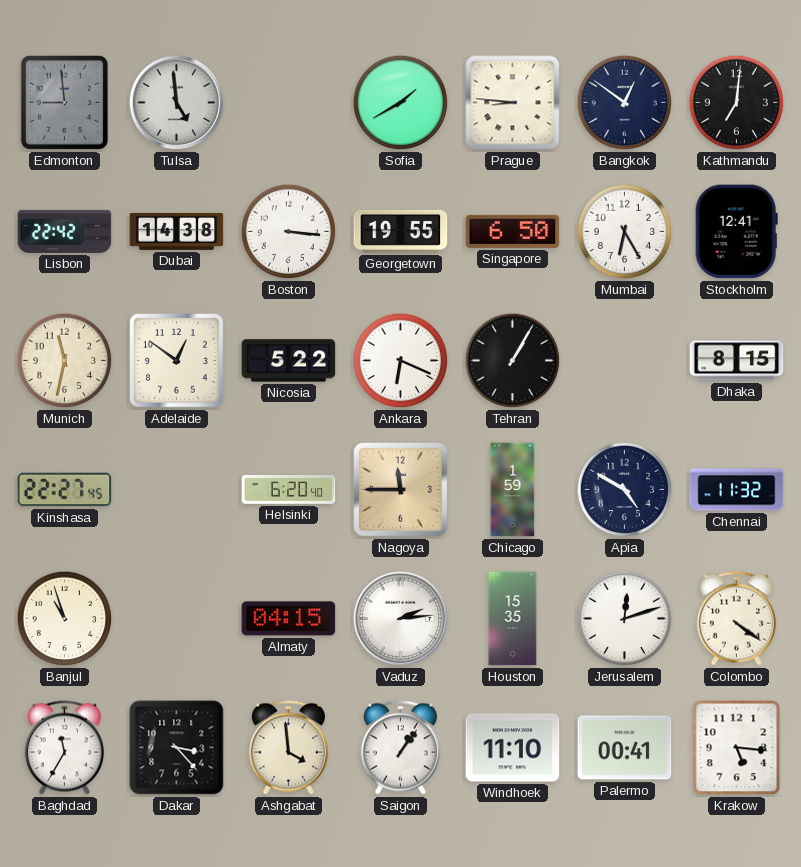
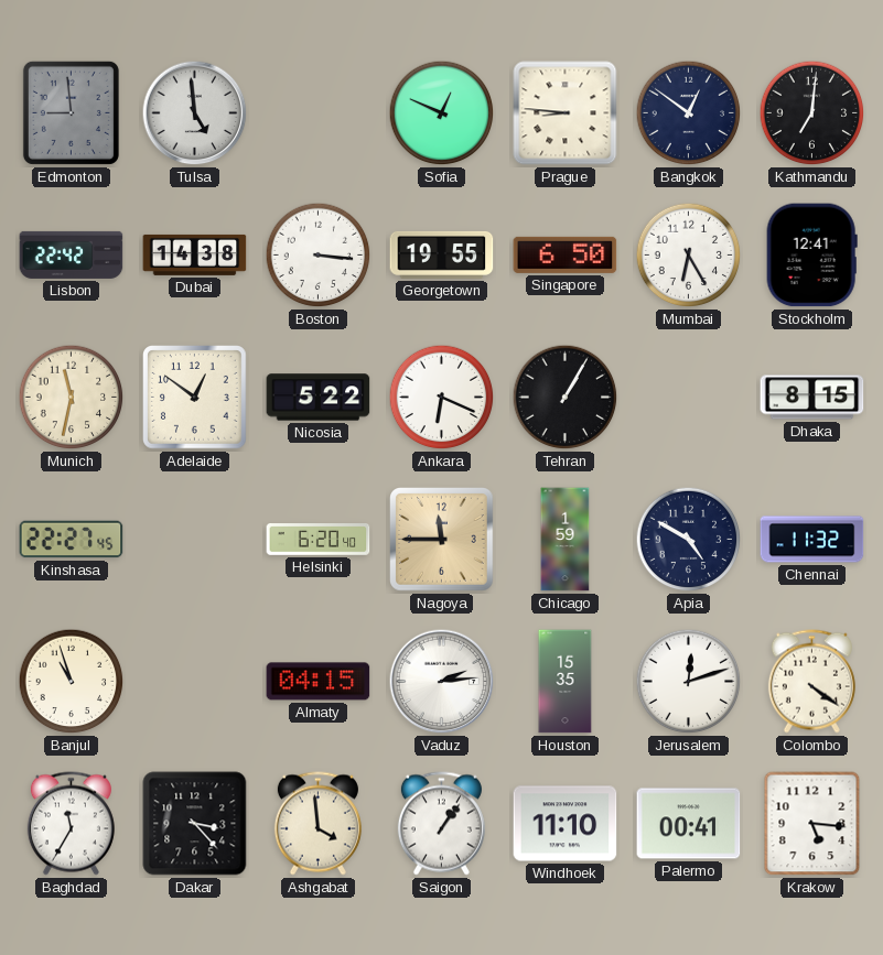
Sofia: 1:40 -> 12:49 (442, 113)
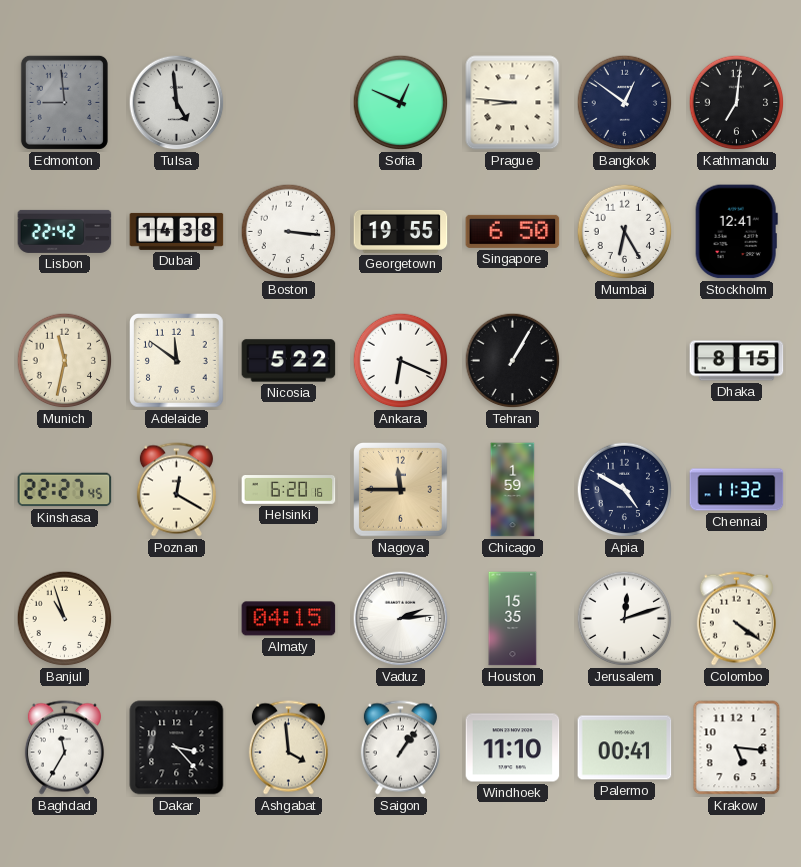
Adelaide: 12:51 -> 11:51 (177, 361)
Poznan: none -> 12:20 (176, 490)
Helsinki: 6:20:40 -> 6:20:16 (289, 490)
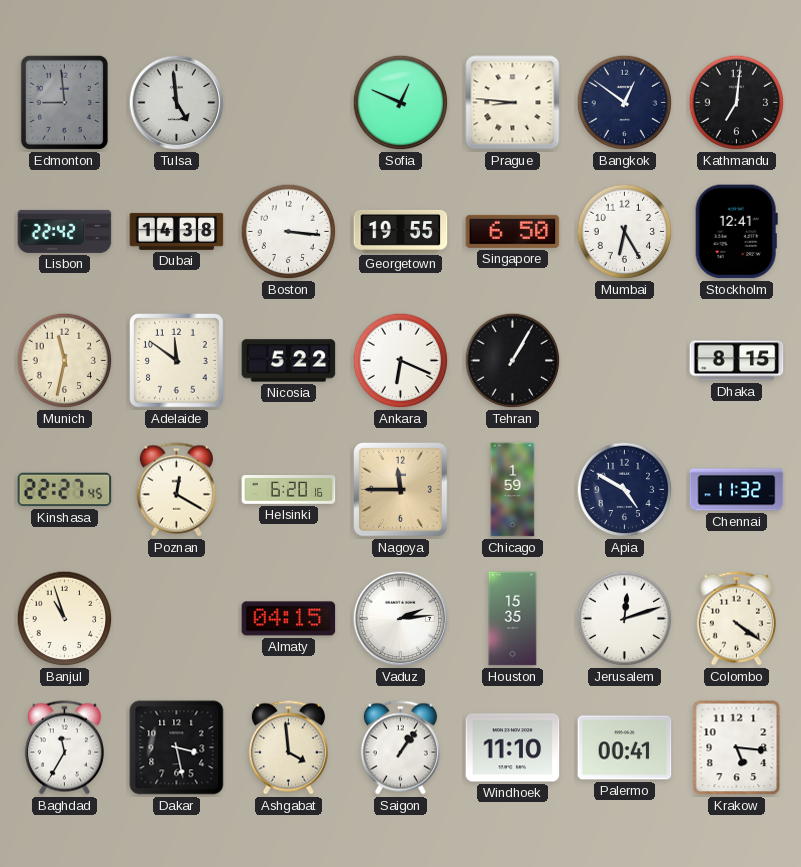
Dakar: 3:23 -> 3:28 (177, 748)
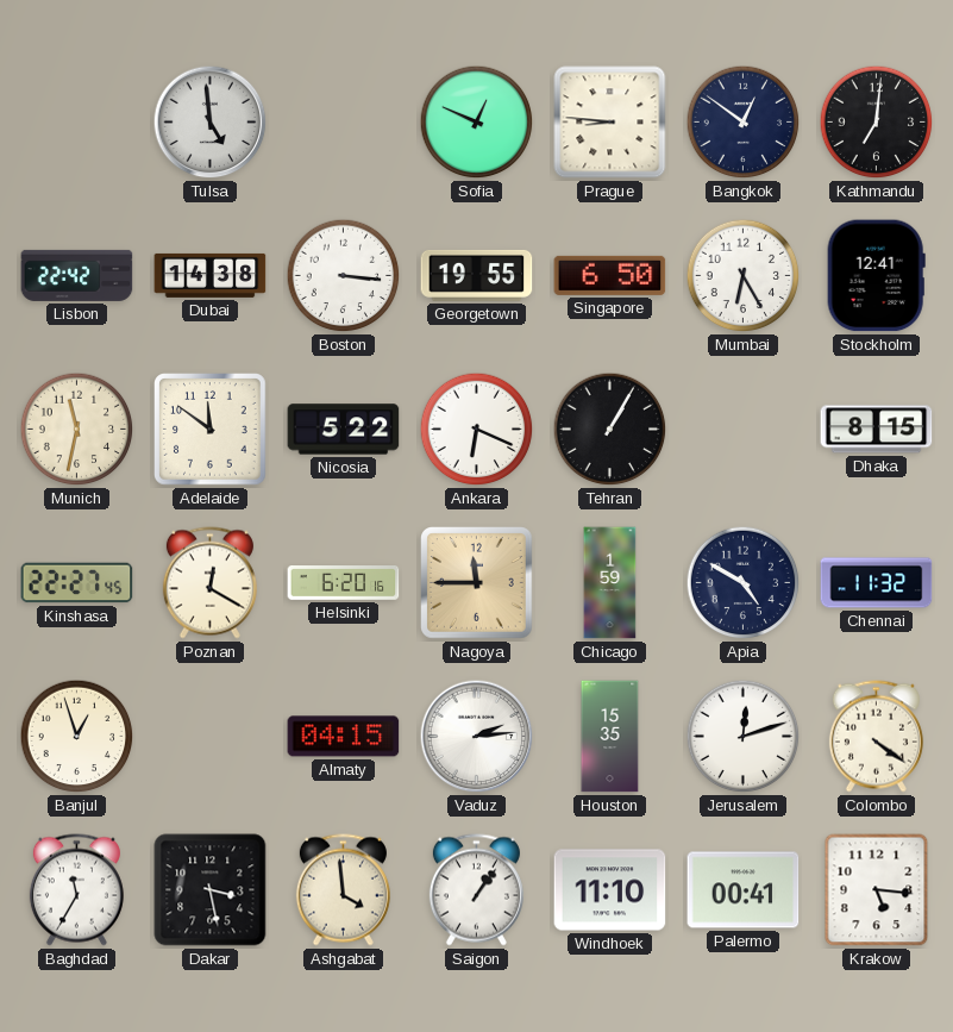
Edmonton: 8:59 -> none (64, 102)
Banjul: 10:57 -> 12:57 (77, 737)
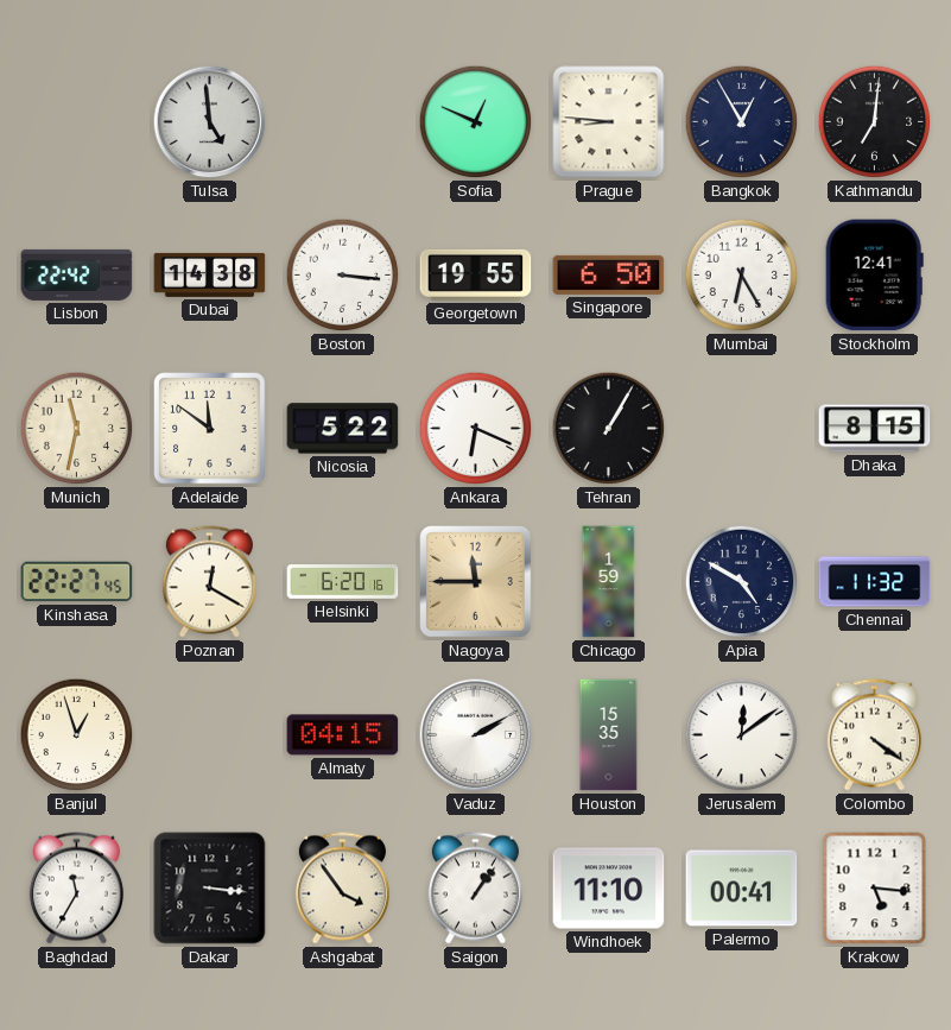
Bangkok: 12:51 -> 12:55 (742, 122)
Vaduz: 2:14 -> 2:10 (476, 735)
Jerusalem: 12:12 -> 12:09 (742, 735)
Dakar: 3:28 -> 3:16 (210, 889)
Ashgabat: 3:59 -> 3:54 (342, 889)
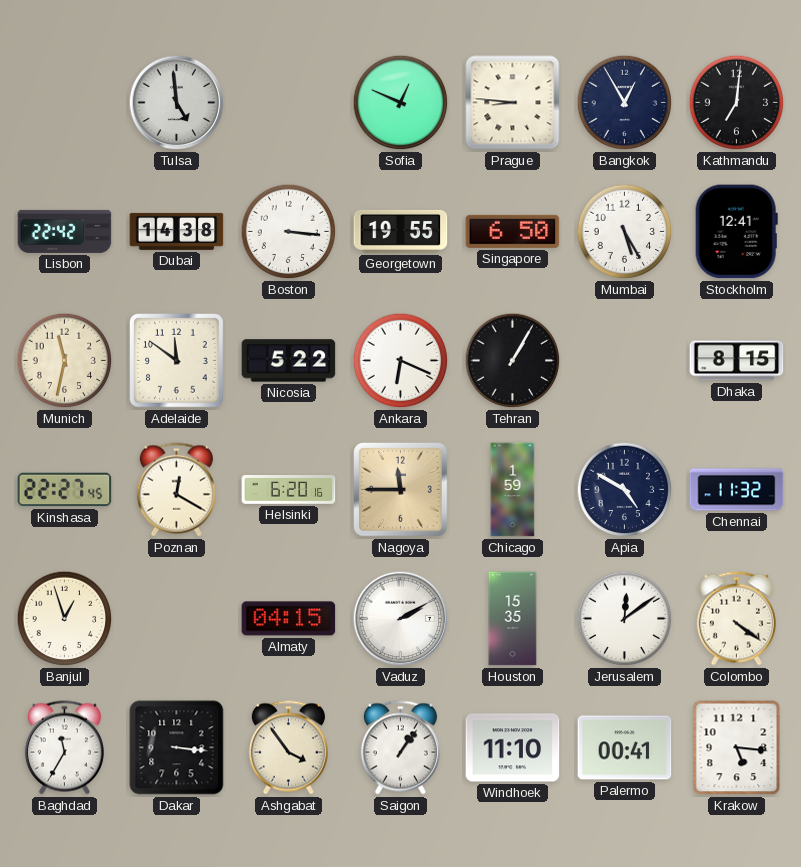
Mumbai: 6:25 -> 5:25 (625, 232)
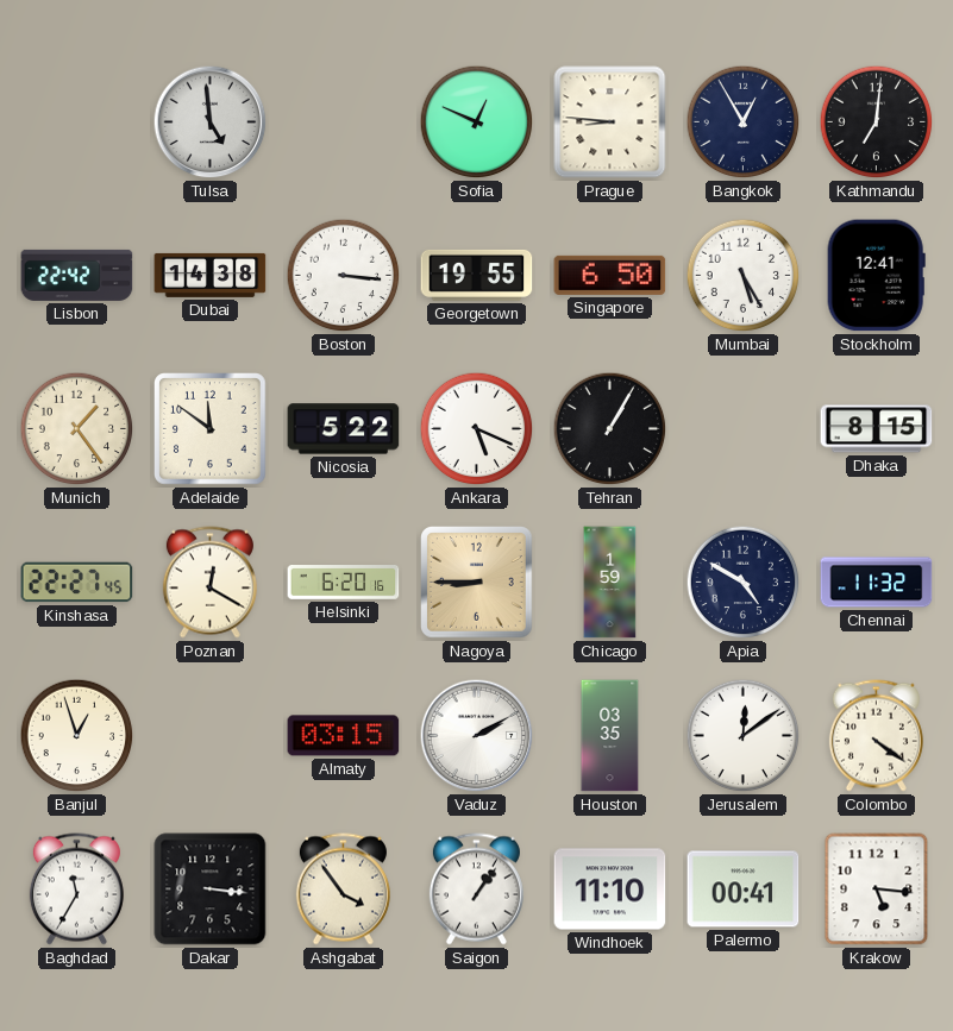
Munich: 11:32 -> 1:24 (77, 429)
Ankara: 6:19 -> 5:19 (477, 429)
Nagoya: 11:45 -> 8:45 (477, 583)
Almaty: 04:15 -> 03:15 (344, 736)
Houston: 15:35 -> 03:35 (610, 736)
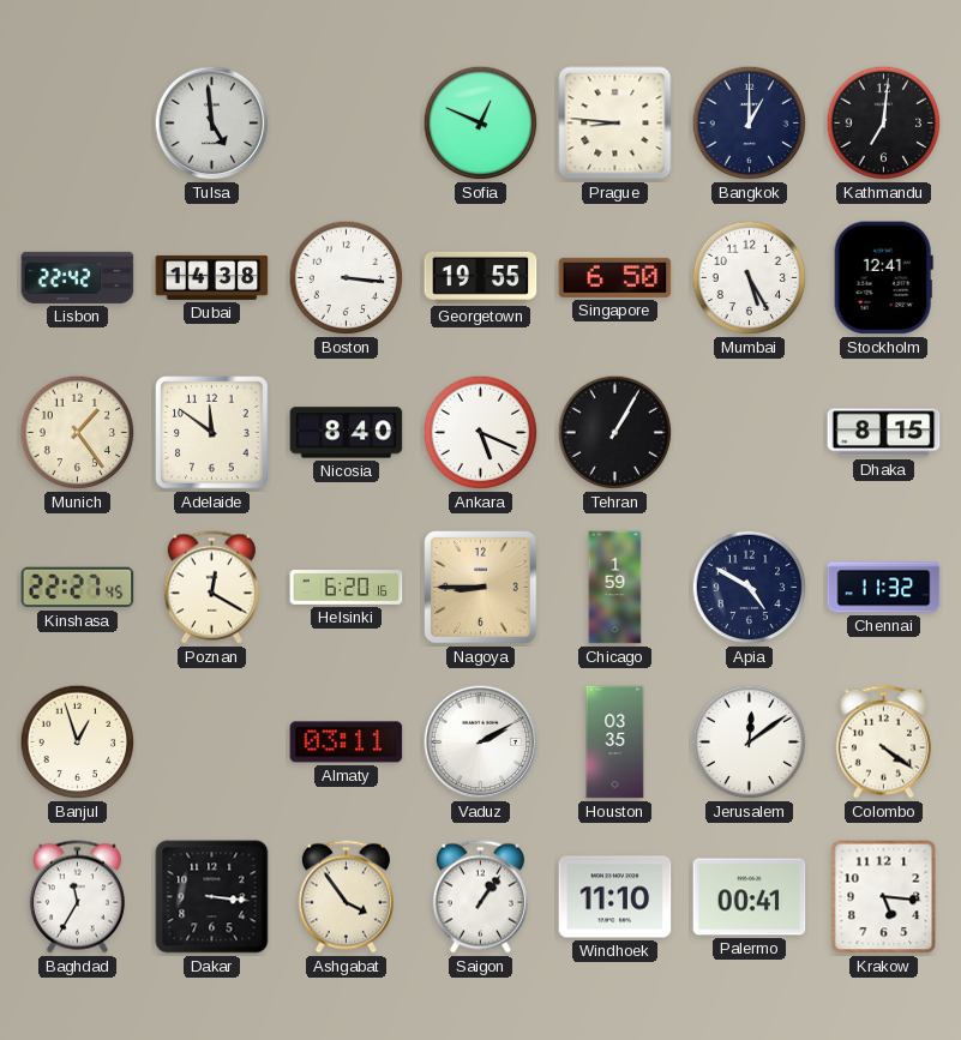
Bangkok: 12:55 -> 1:00 (750, 124)
Nicosia: 5:22 -> 8:40 (347, 433)
Almaty: 03:15 -> 03:11 (347, 743)
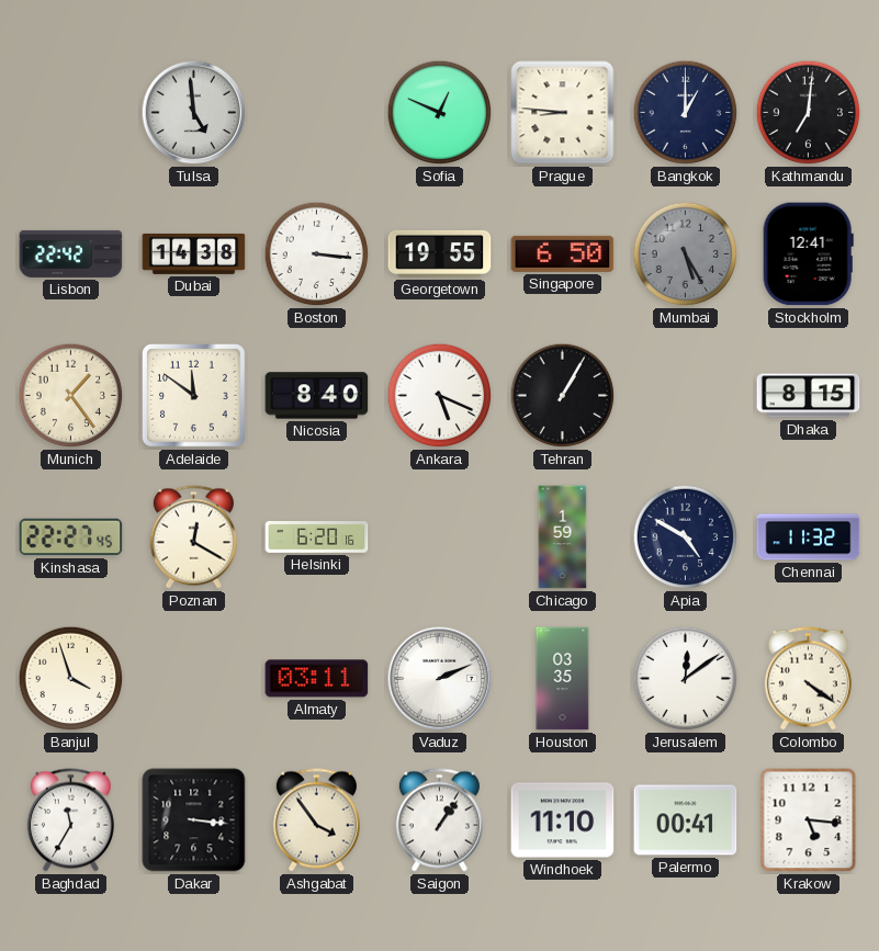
Mumbai dial: white -> grey (686, 254)
Nagoya: 8:45 -> none (481, 588)
Banjul: 12:57 -> 3:57 (71, 679)
Vaduz: 2:10 -> 2:11 (440, 679)
